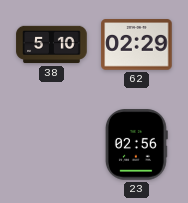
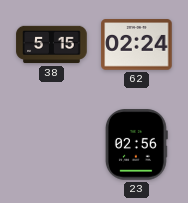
38: 5:10 -> 5:15 (52, 45)
62: 02:29 -> 02:24 (137, 45)
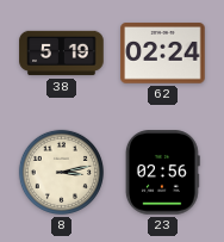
38: 5:15 -> 5:19 (62, 54)
8: none -> 3:13 (61, 172)
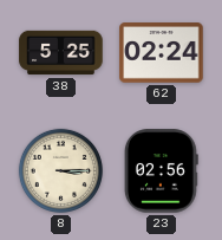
38: 5:19 -> 5:25 (61, 53)
8: 3:13 -> 3:15 (60, 170)
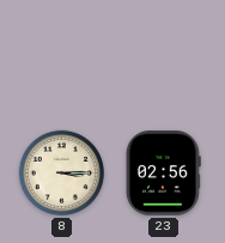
38: 5:25 -> none (61, 53)
62: 02:24 -> none (162, 53)
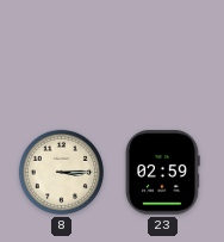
23: 02:56 -> 02:59 (162, 173)
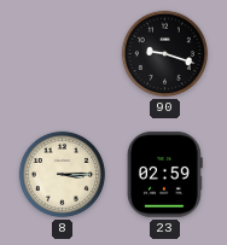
90: none -> 9:18 (164, 53)
